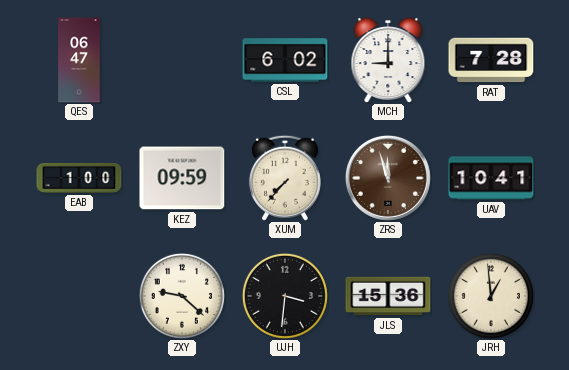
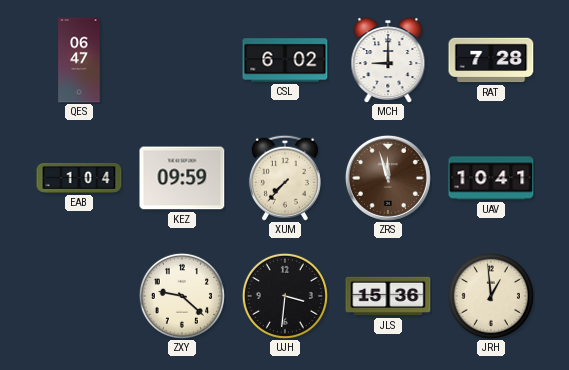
EAB: 1:00 -> 1:04 (79, 178)
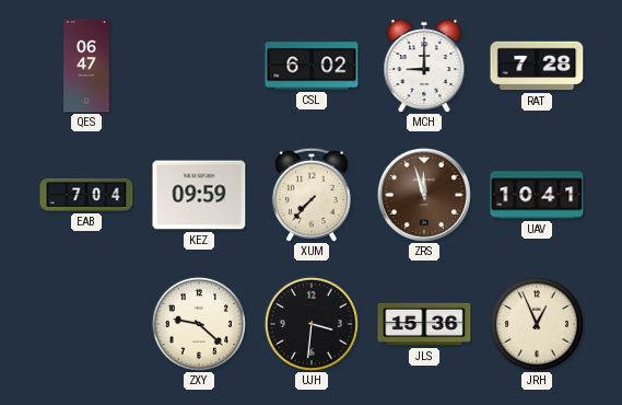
EAB: 1:04 -> 7:04 (86, 195)
JRH: 12:59 -> 12:56 (537, 324)
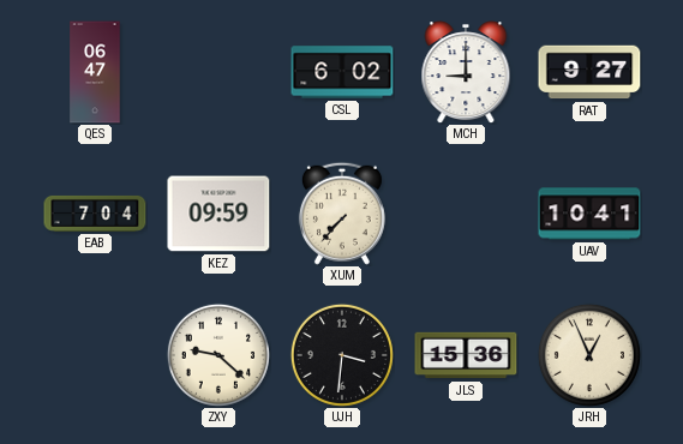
RAT: 7:28 -> 9:27 (589, 72)
ZRS: 11:57 -> none (424, 195)
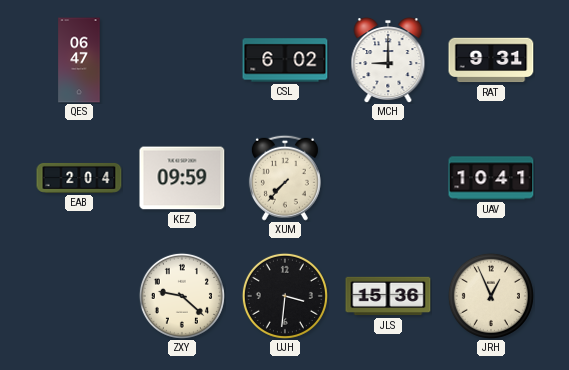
RAT: 9:27 -> 9:31 (491, 60)
EAB: 7:04 -> 2:04 (79, 178)
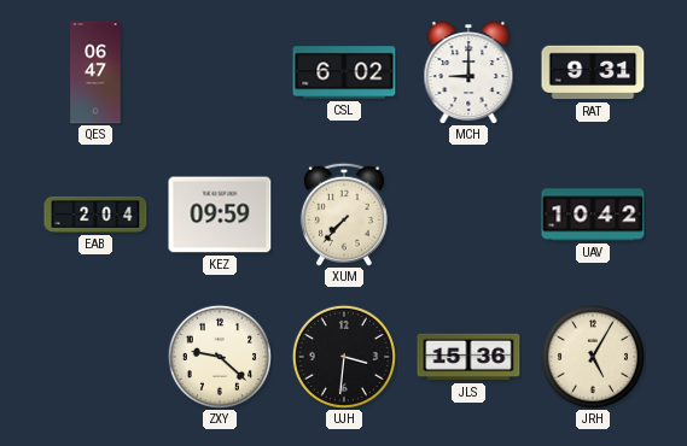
UAV: 10:41 -> 10:42 (593, 215)
JRH: 12:56 -> 5:05 (593, 357)
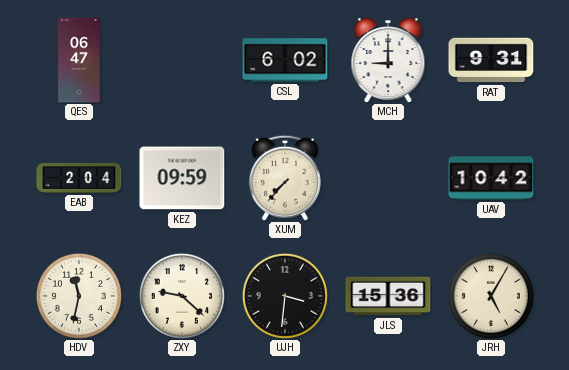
HDV: none -> 11:32 (79, 296)
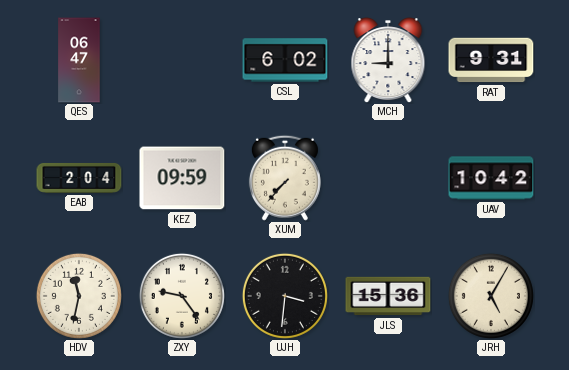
ZXY: 9:22 -> 9:24 (182, 296)
